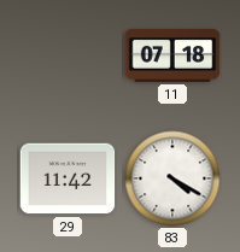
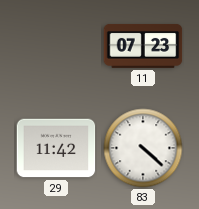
11: 07:18 -> 07:23 (143, 46)
83: 4:20 -> 4:22 (143, 148)
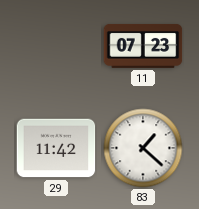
83: 4:22 -> 1:22 (143, 148)
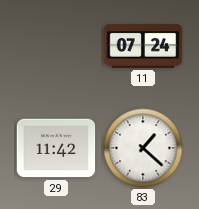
11: 07:23 -> 07:24 (143, 46)
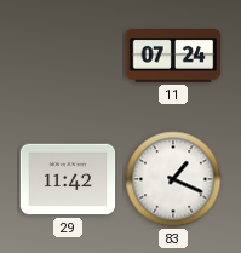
83: 1:22 -> 1:19 (173, 179)
